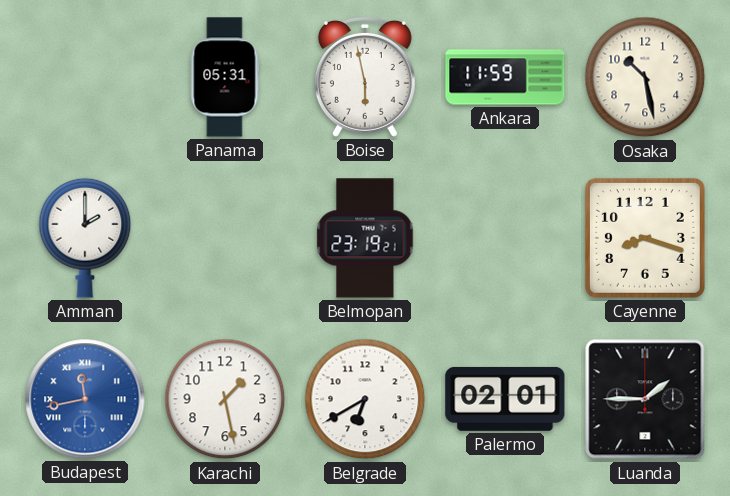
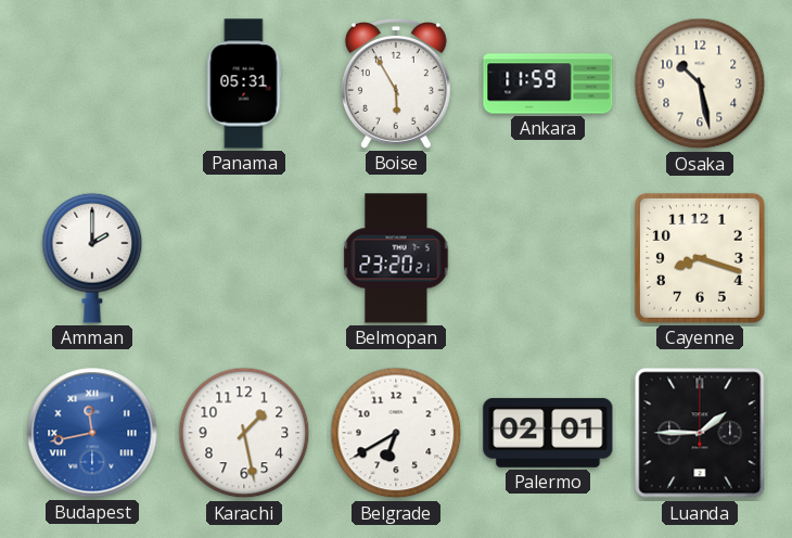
Boise: 5:58 -> 5:55 (396, 84)
Belmopan: 23:19 -> 23:20 (396, 258)
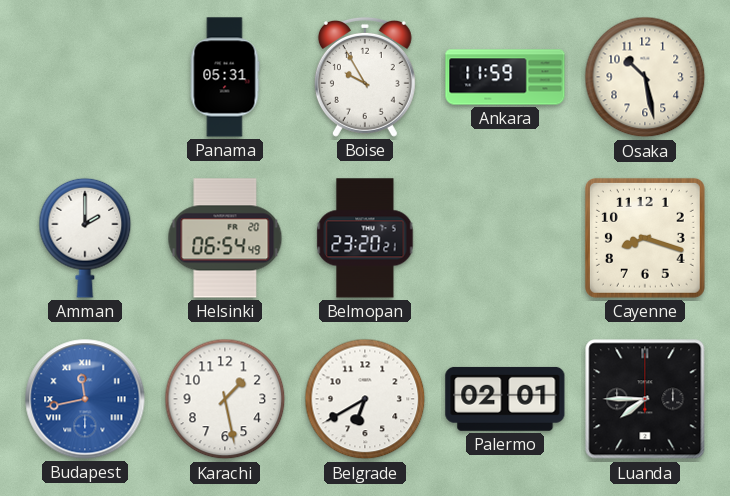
Boise: 5:55 -> 9:55 (365, 77)
Helsinki: none -> 06:54 (225, 238)
Luanda: 1:45 -> 7:45 (645, 399)
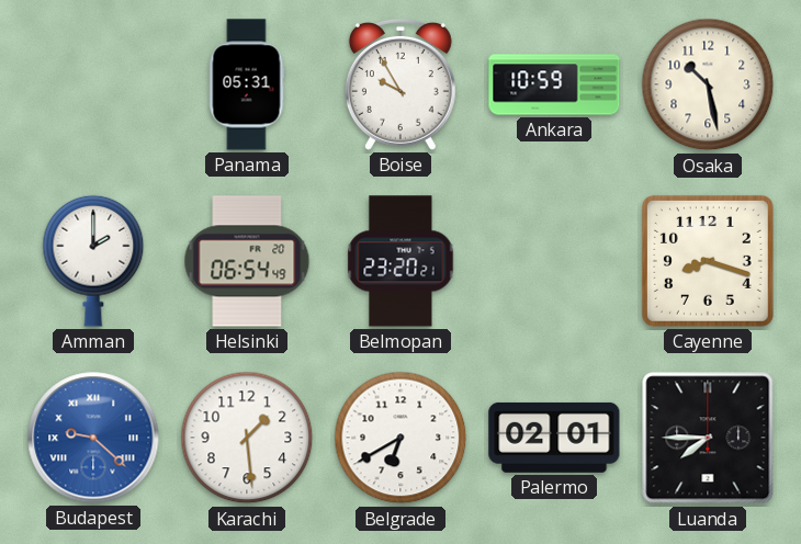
Ankara: 11:59 -> 10:59 (554, 84)
Budapest: 11:43 -> 9:22 (93, 438)
Karachi: 1:28 -> 1:29 (247, 438)
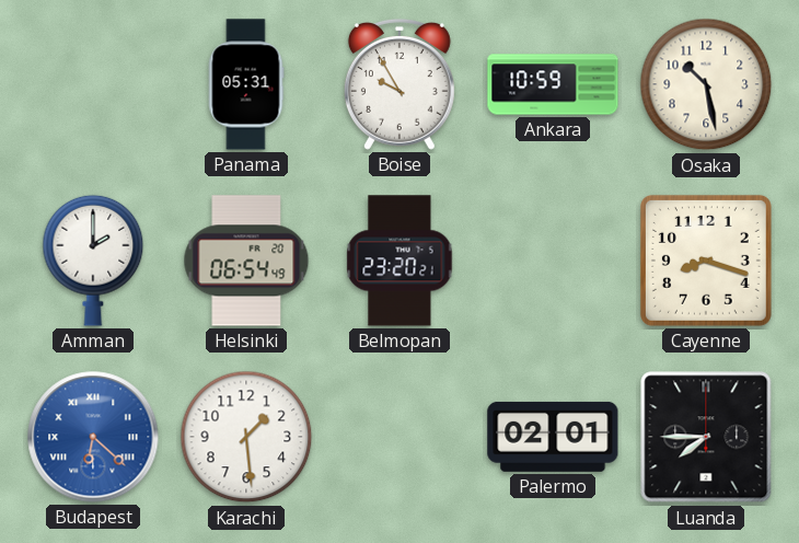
Budapest: 9:22 -> 6:22 (93, 437)
Belgrade: 6:40 -> none (400, 438)
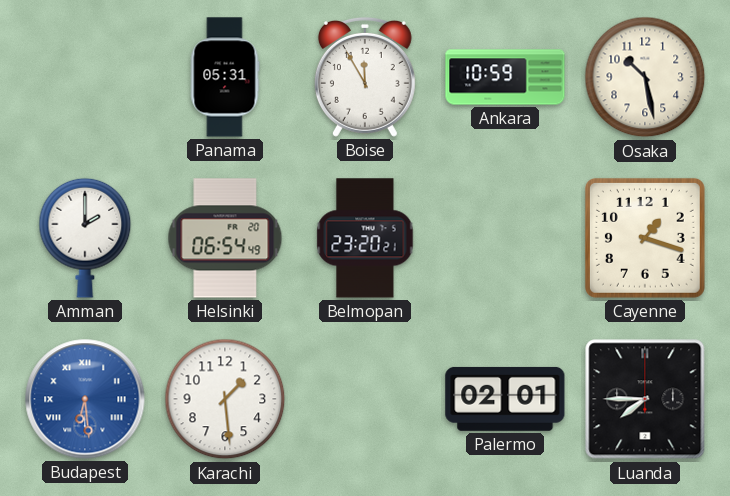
Boise: 9:55 -> 11:55 (365, 77)
Cayenne: 8:18 -> 1:18 (645, 238)
Budapest: 6:22 -> 6:29 (85, 399)
